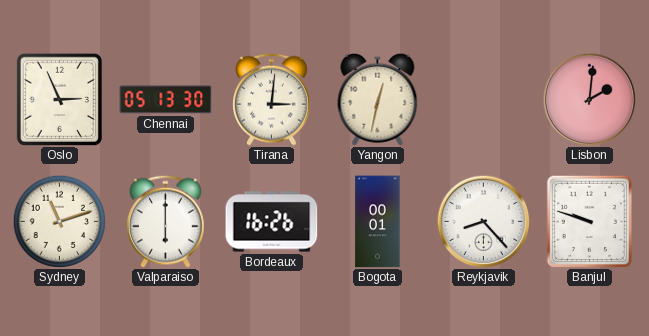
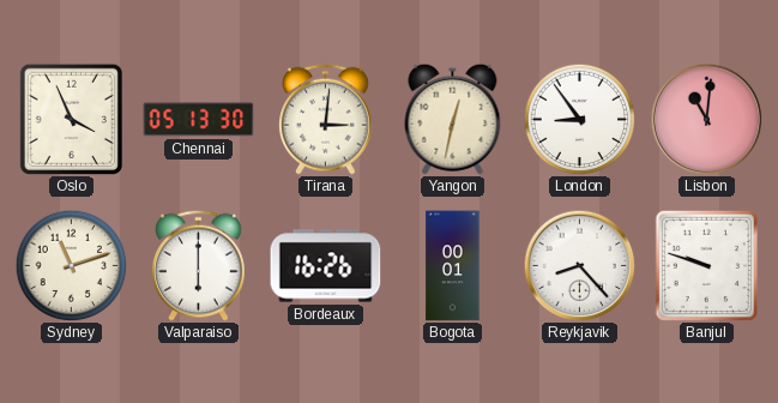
Oslo: 2:56 -> 3:56 (71, 119)
London: none -> 8:54 (579, 119)
Lisbon: 2:01 -> 11:01 (706, 119)
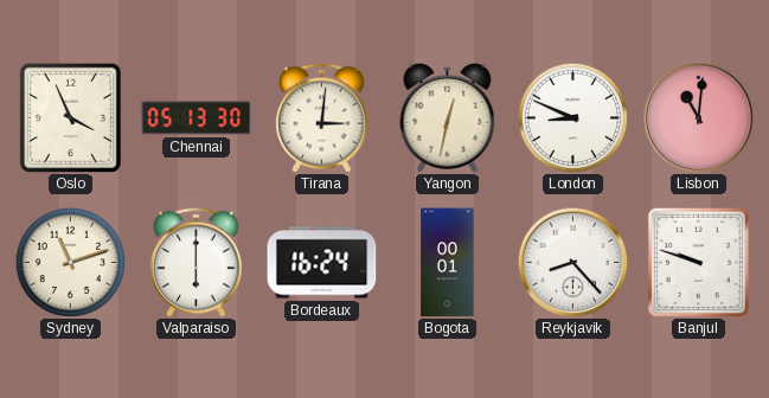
London: 8:54 -> 8:49 (572, 117)
Bordeaux: 16:26 -> 16:24 (322, 263)
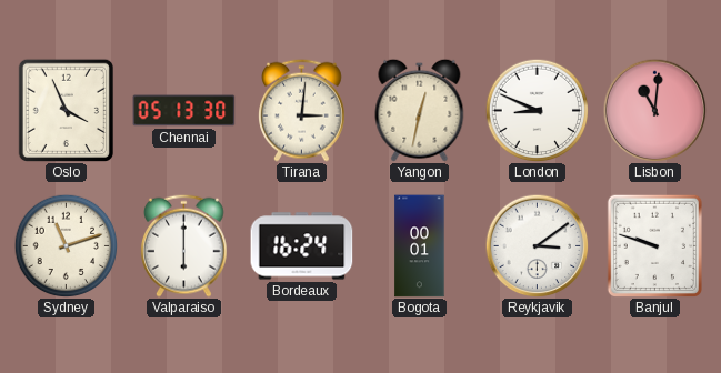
Reykjavik: 8:23 -> 3:09 (537, 245)
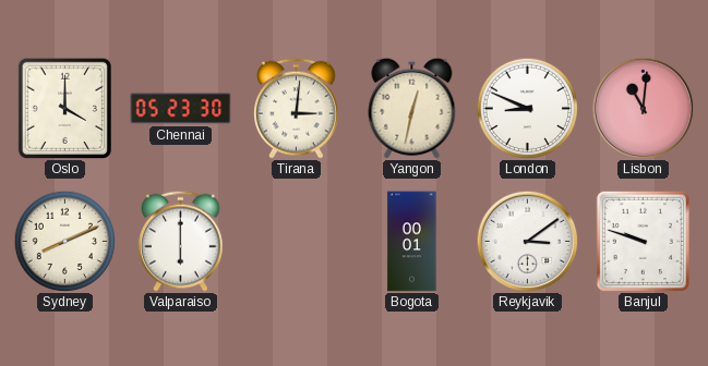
Oslo: 3:56 -> 4:00 (64, 108)
Chennai: 05:13 -> 05:23 (181, 109)
Sydney: 11:12 -> 8:11 (64, 241)
Bordeaux: 16:24 -> none (302, 246)
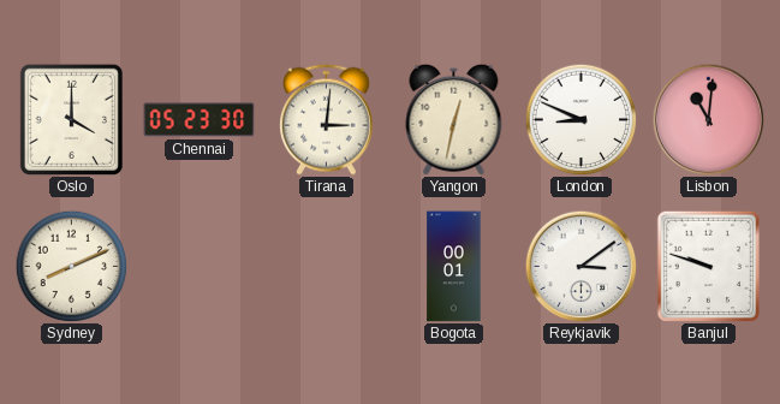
Valparaiso: 6:00 -> none (181, 241)
